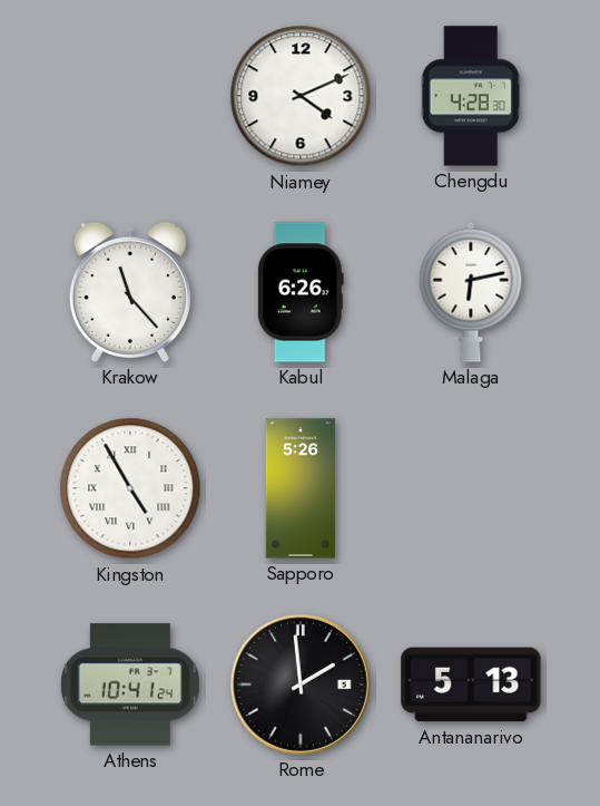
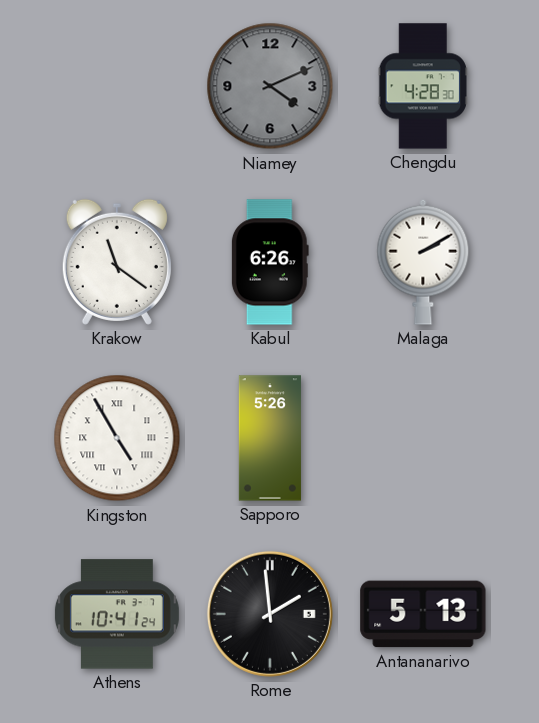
Niamey dial: white -> grey (270, 86)
Krakow: 11:23 -> 11:21 (117, 262)
Malaga: 6:13 -> 2:10 (423, 262)
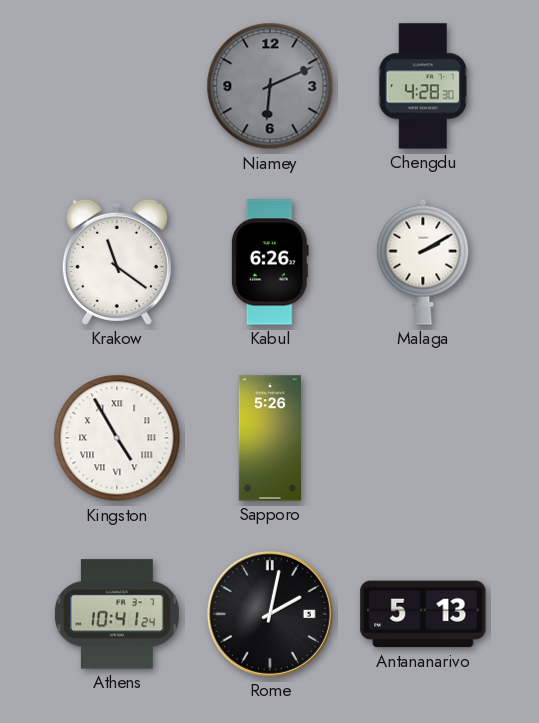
Niamey: 4:11 -> 6:11 (270, 86)
Rome: 1:59 -> 2:02 (270, 614)
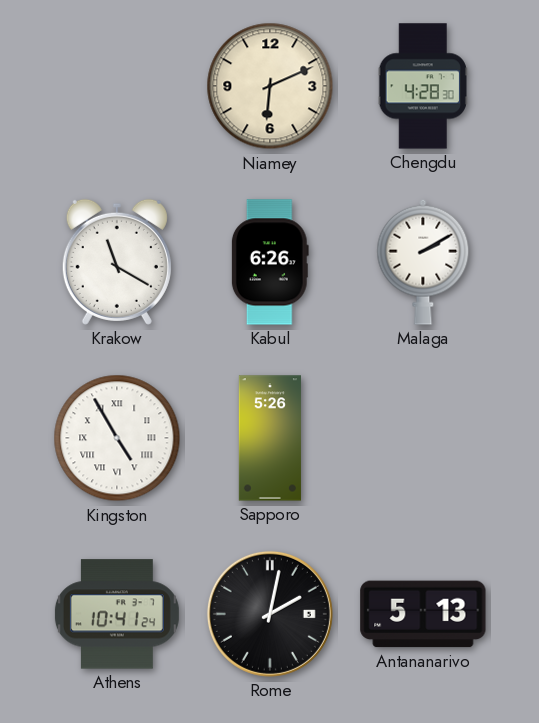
Niamey dial: grey -> cream (270, 86)
Krakow: 11:21 -> 11:20 (117, 262)
